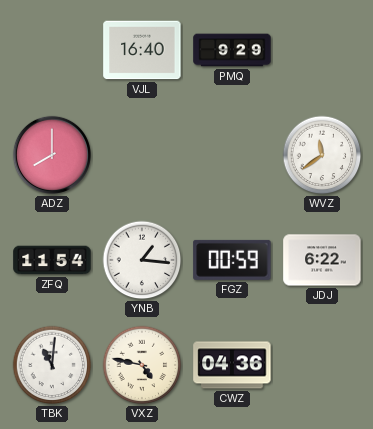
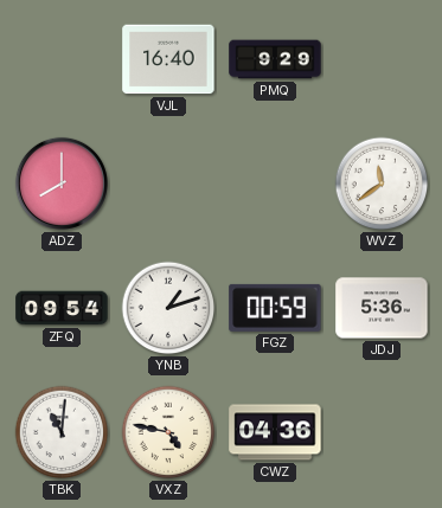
ZFQ: 11:54 -> 09:54 (62, 308)
YNB: 1:16 -> 1:12 (168, 308)
JDJ: 6:22 -> 5:36 (382, 308)
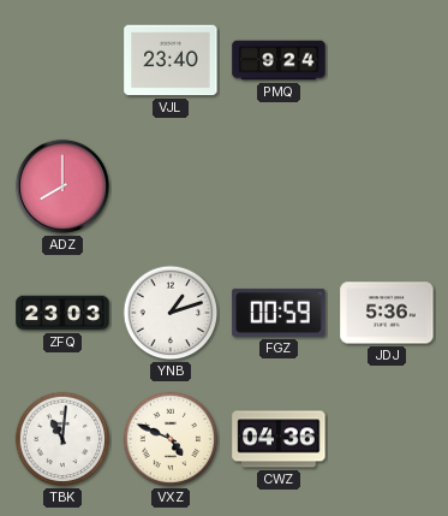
VJL: 16:40 -> 23:40 (171, 60)
PMQ: 9:29 -> 9:24 (279, 60)
WVZ: 11:39 -> none (382, 184)
ZFQ: 09:54 -> 23:03 (62, 313)
VXZ: 4:47 -> 4:49 (171, 439)
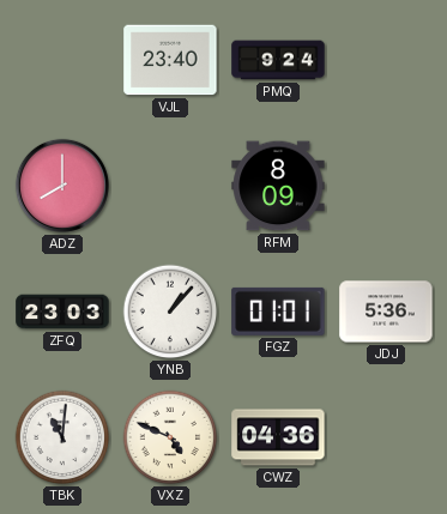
RFM: none -> 8:09 (278, 186)
YNB: 1:12 -> 1:07 (170, 312)
FGZ: 00:59 -> 01:01 (278, 312)
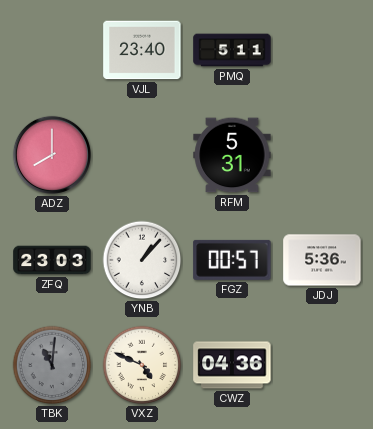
PMQ: 9:24 -> 5:11 (232, 50)
RFM: 8:09 -> 5:31 (232, 155)
FGZ: 01:01 -> 00:57 (232, 260)
TBK dial: white -> grey (52, 365)
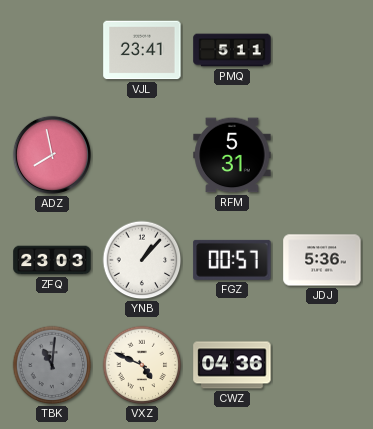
VJL: 23:40 -> 23:41 (142, 50)
ADZ: 8:00 -> 7:58 (52, 155)
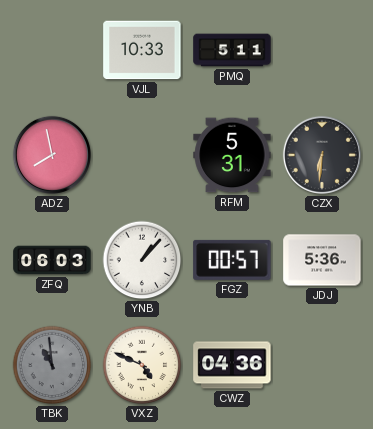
VJL: 23:41 -> 10:33 (142, 50)
CZX: none -> 6:31 (322, 155)
ZFQ: 23:03 -> 06:03 (52, 260)
TBK: 11:01 -> 10:59 (52, 365)
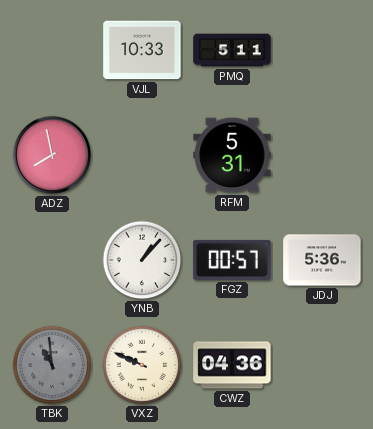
CZX: 6:31 -> none (322, 155)
ZFQ: 06:03 -> none (52, 260)
VXZ: 4:49 -> 9:49 (142, 365)
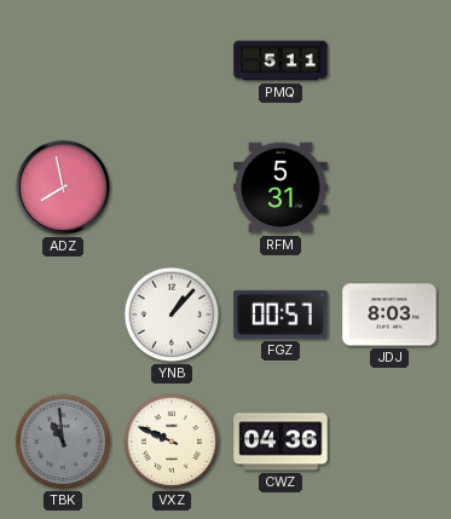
VJL: 10:33 -> none (142, 50)
JDJ: 5:36 -> 8:03 (389, 315)
